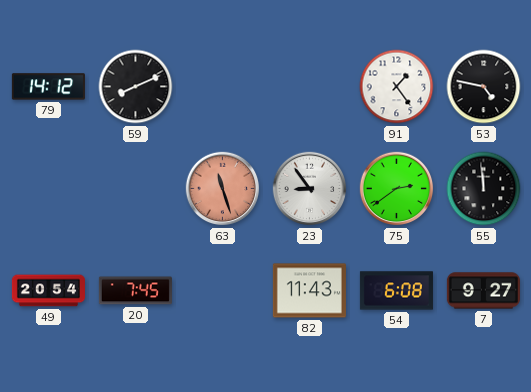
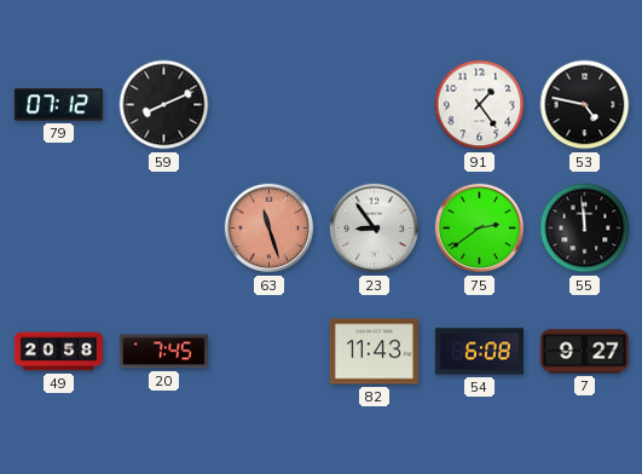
79: 14:12 -> 07:12 (58, 105)
49: 20:54 -> 20:58 (58, 352)
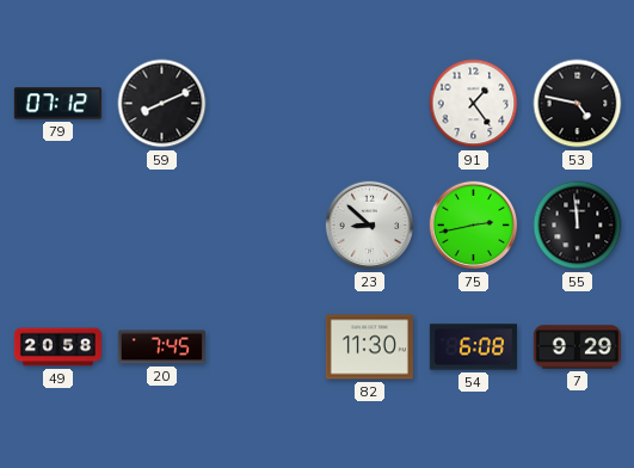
63: 11:27 -> none (270, 229)
23: 8:54 -> 8:52 (370, 226)
75: 2:39 -> 2:43 (474, 226)
82: 11:43 -> 11:30 (369, 347)
7: 9:27 -> 9:29 (577, 347)
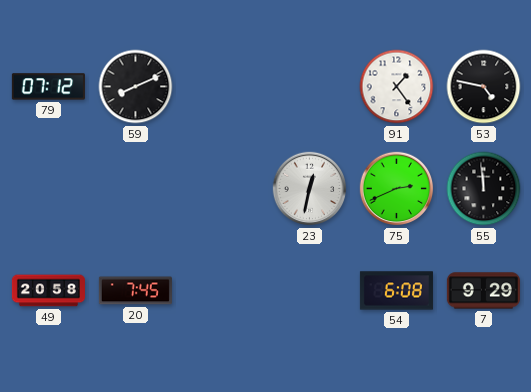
23: 8:52 -> 12:32 (310, 189)
75: 2:43 -> 2:41 (397, 189)
82: 11:30 -> none (369, 347)
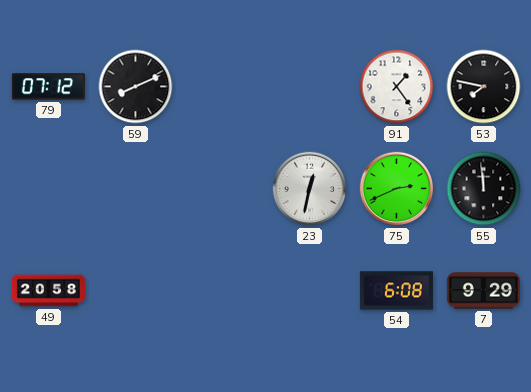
53: 4:47 -> 7:47 (484, 87)
20: 7:45 -> none (135, 291)
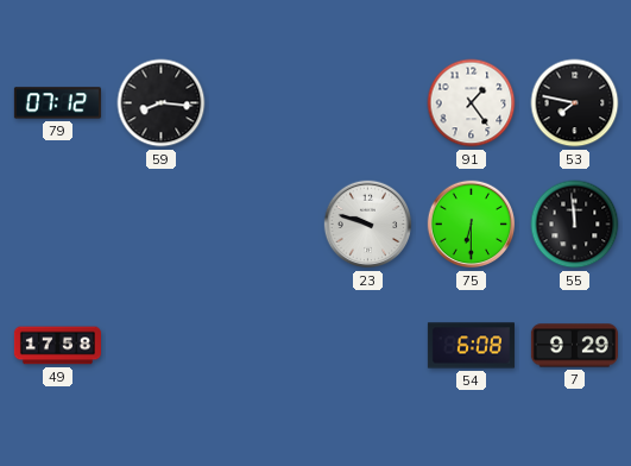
59: 8:11 -> 8:16 (162, 103)
23: 12:32 -> 9:48 (368, 225)
75: 2:41 -> 6:30 (472, 225)
49: 20:58 -> 17:58 (57, 346)
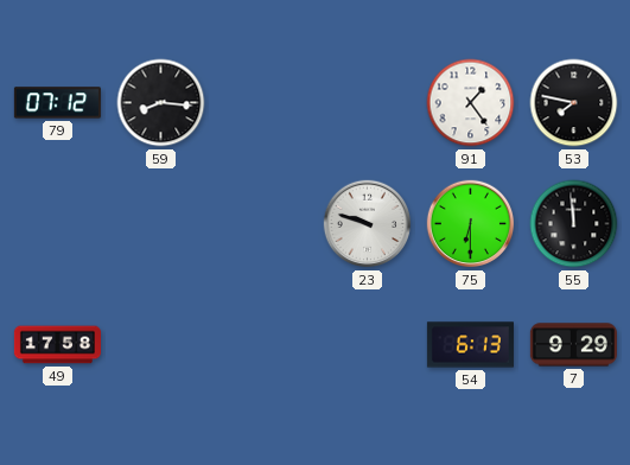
54: 6:08 -> 6:13 (470, 345)
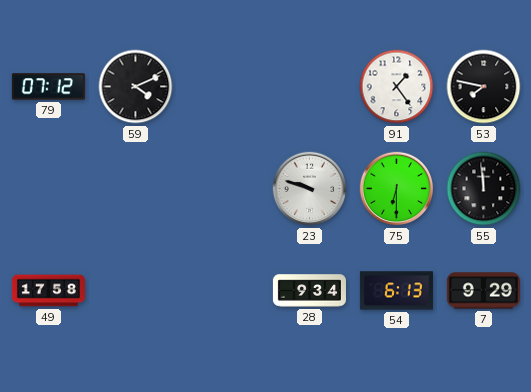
59: 8:16 -> 4:11 (136, 87)
28: none -> 9:34 (309, 291)
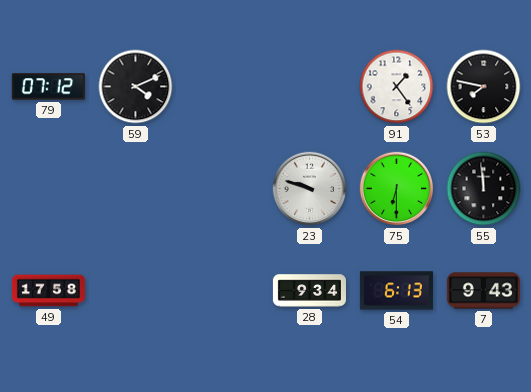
7: 9:29 -> 9:43 (483, 291)
